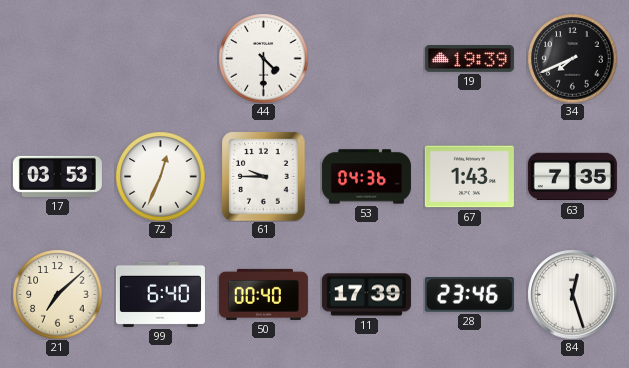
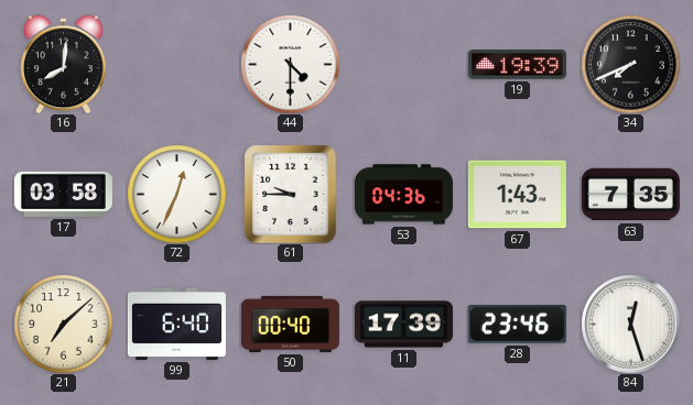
16: none -> 8:01 (64, 64)
17: 03:53 -> 03:58 (63, 194)
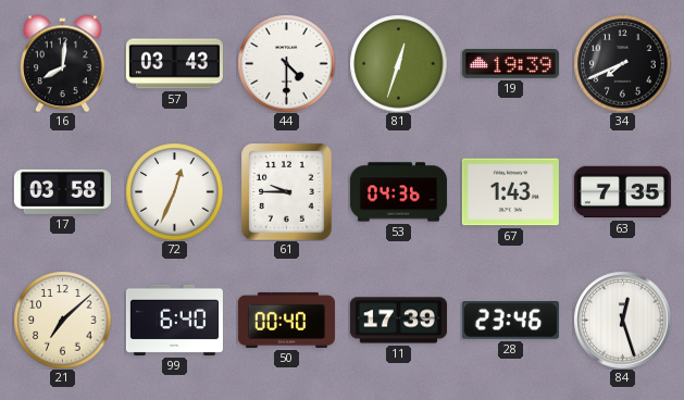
57: none -> 03:43 (174, 64)
81: none -> 12:33 (398, 63)
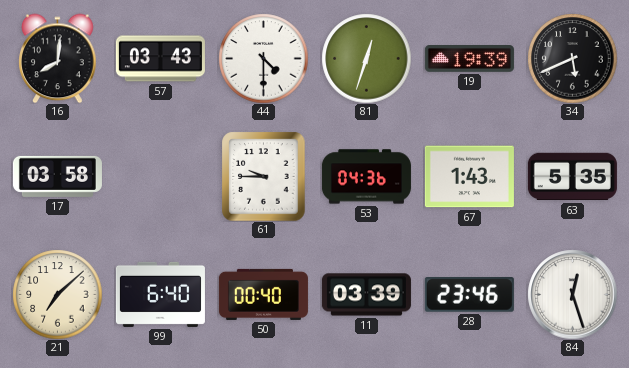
34: 7:41 -> 5:41 (572, 58)
72: 12:34 -> none (174, 191)
63: 7:35 -> 5:35 (572, 177)
11: 17:39 -> 03:39 (366, 295)
